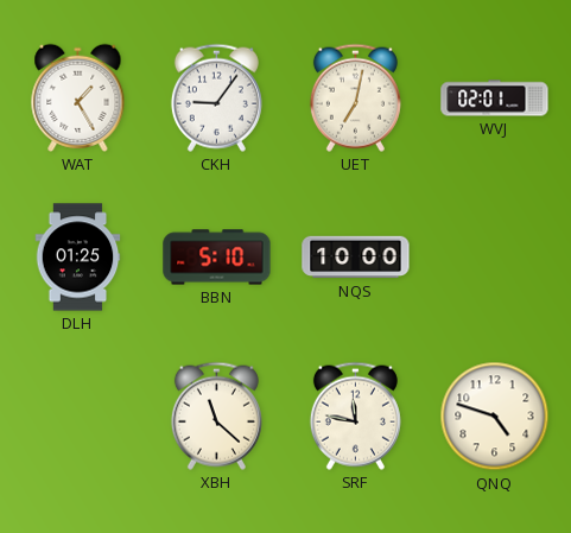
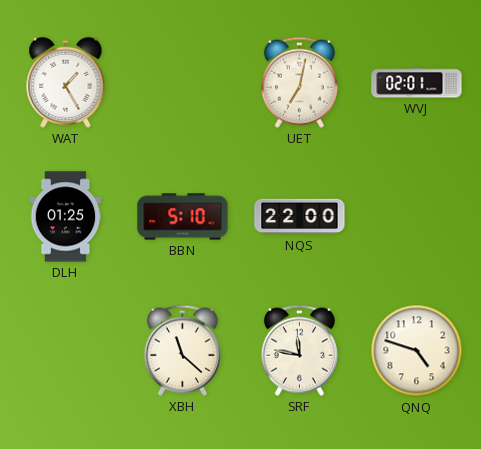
CKH: 9:06 -> none (216, 97)
NQS: 10:00 -> 22:00 (300, 217)
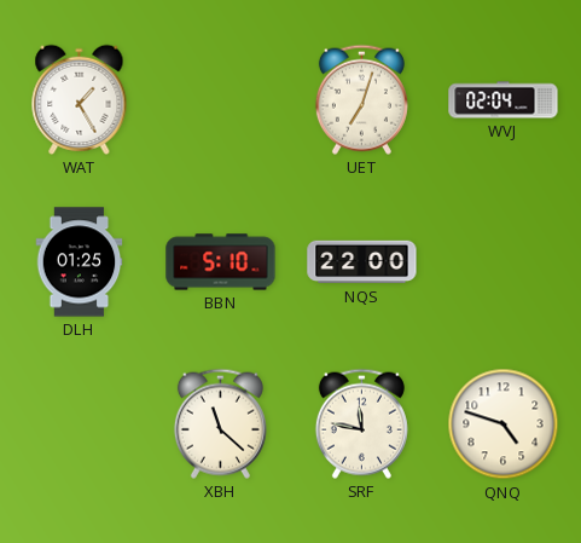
UET: 7:02 -> 7:03 (361, 99)
WVJ: 02:01 -> 02:04 (504, 100)
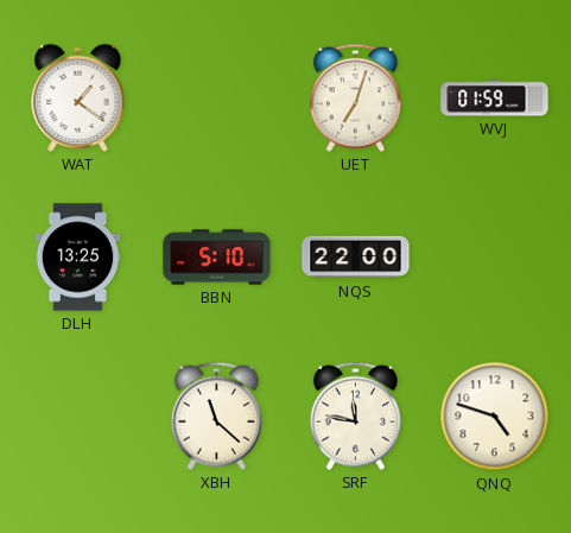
WAT: 1:25 -> 1:21 (78, 97)
WVJ: 02:04 -> 01:59 (495, 99)
DLH: 01:25 -> 13:25 (78, 258)
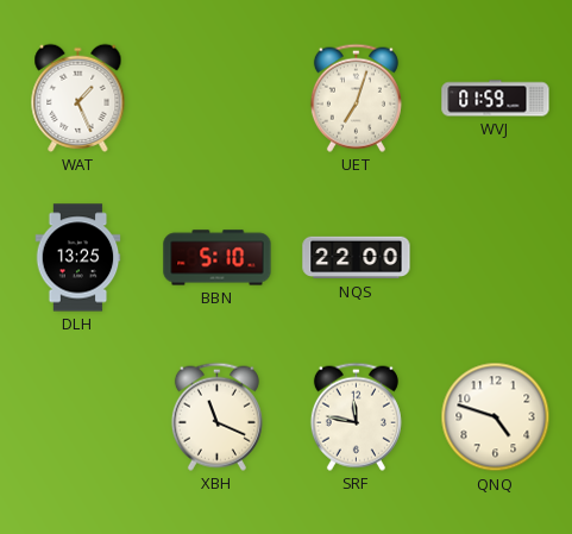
WAT: 1:21 -> 1:26 (78, 98)
XBH: 11:22 -> 11:19 (216, 416)
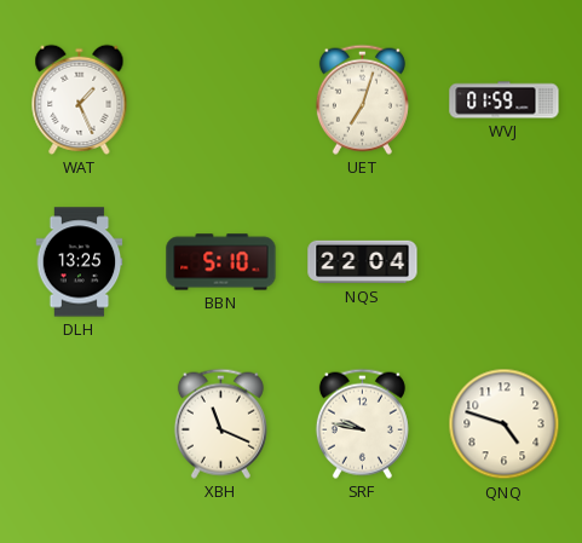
NQS: 22:00 -> 22:04 (363, 262)
SRF: 11:47 -> 9:47 (362, 423)
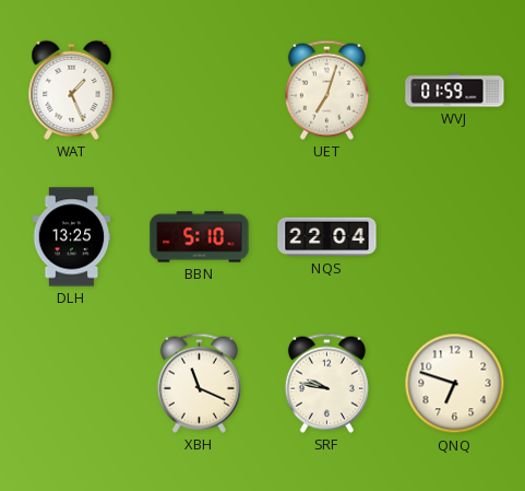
QNQ: 4:48 -> 6:48 (455, 384)
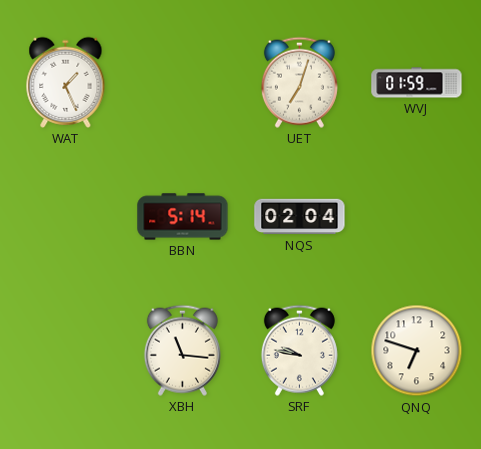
DLH: 13:25 -> none (72, 237)
BBN: 5:10 -> 5:14 (183, 217)
NQS: 22:04 -> 02:04 (300, 217)
XBH: 11:19 -> 11:16 (182, 350)
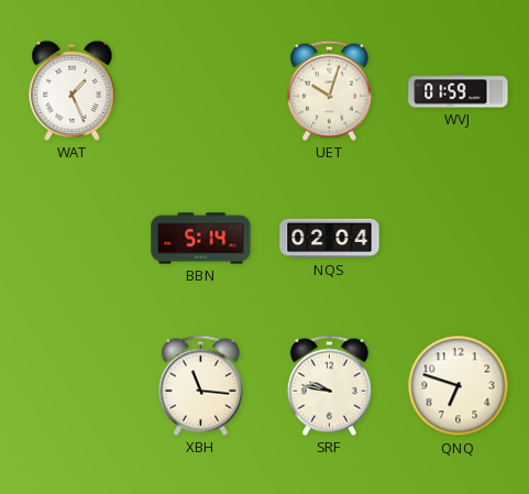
UET: 7:03 -> 10:03 (329, 90)
